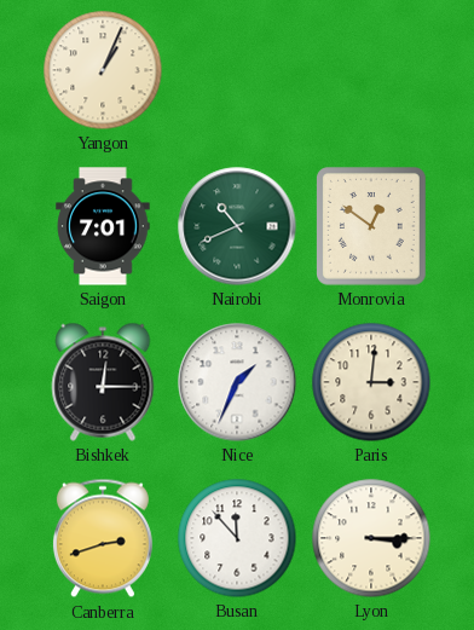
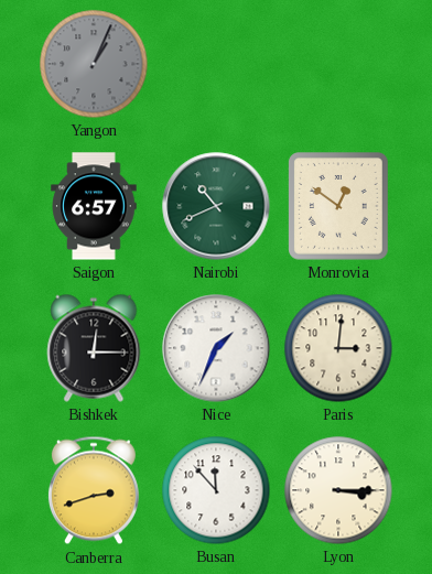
Yangon dial: cream -> grey (94, 64)
Saigon: 7:01 -> 6:57 (94, 206)
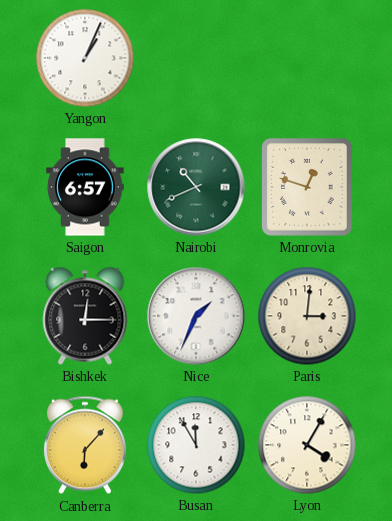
Yangon dial: grey -> white (85, 58)
Monrovia: 12:51 -> 12:48 (308, 188)
Canberra: 2:42 -> 6:07 (85, 445)
Busan: 11:53 -> 11:55 (196, 445)
Lyon: 3:15 -> 4:05 (307, 445)
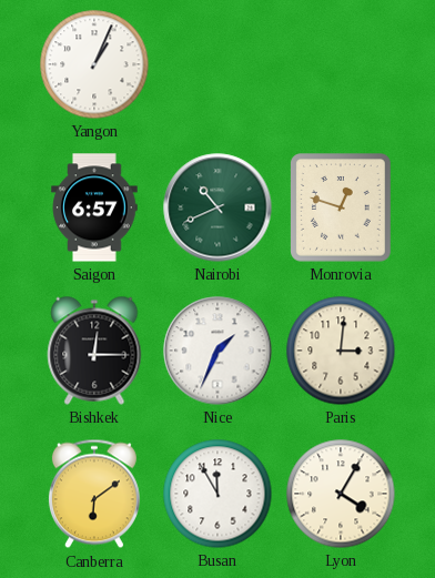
Canberra: 6:07 -> 6:09 (94, 494)
